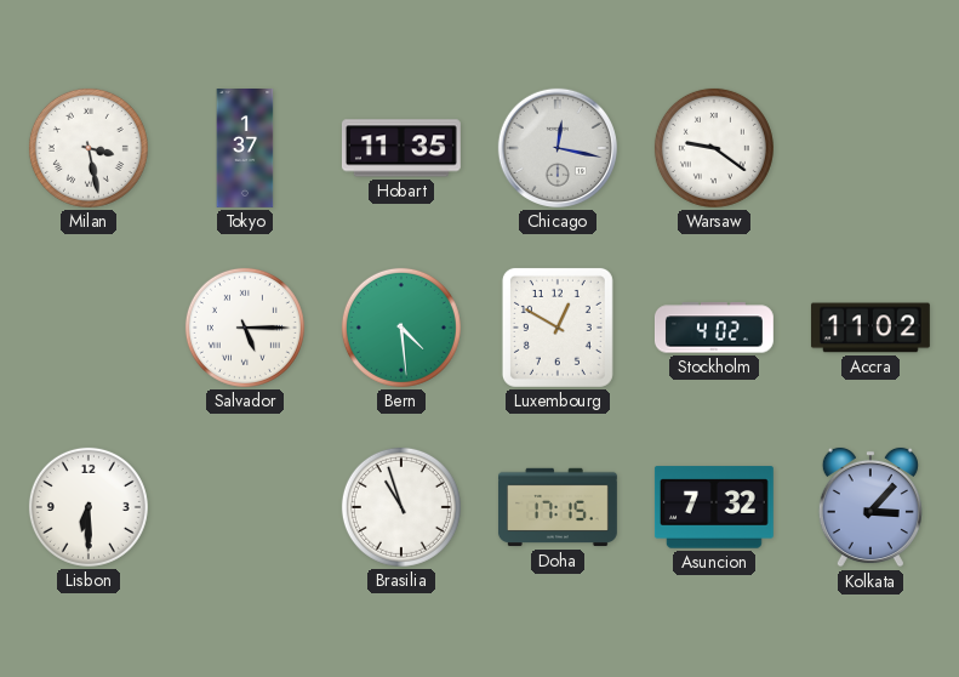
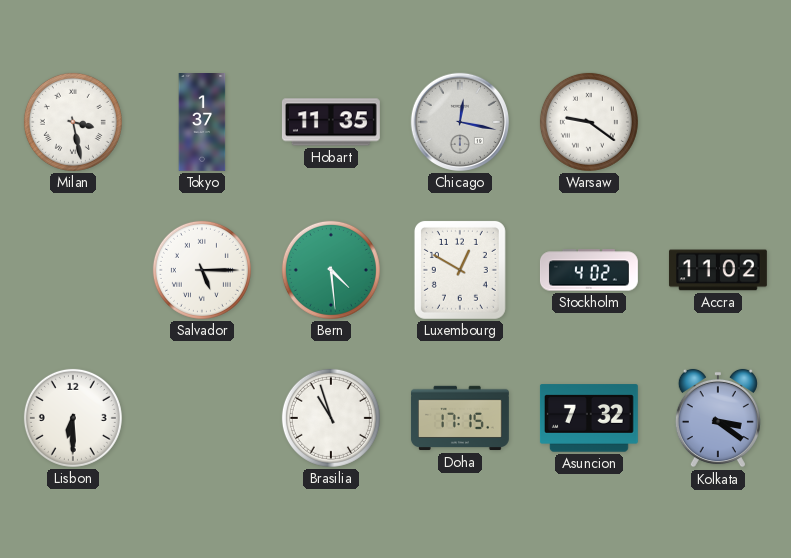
Kolkata: 3:07 -> 3:21 (718, 418)
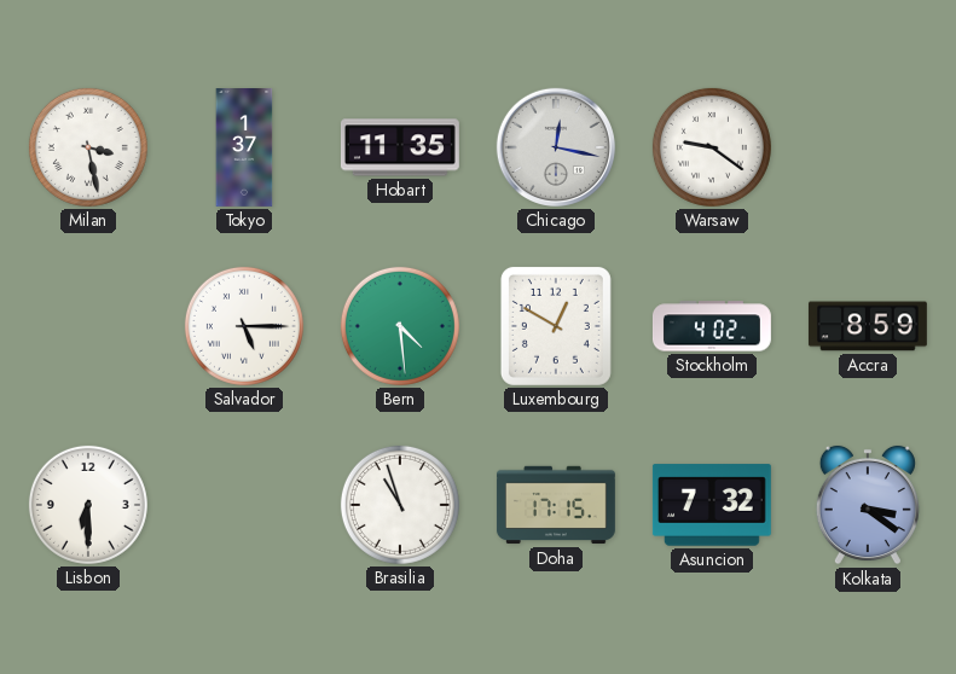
Accra: 11:02 -> 8:59 (868, 326)
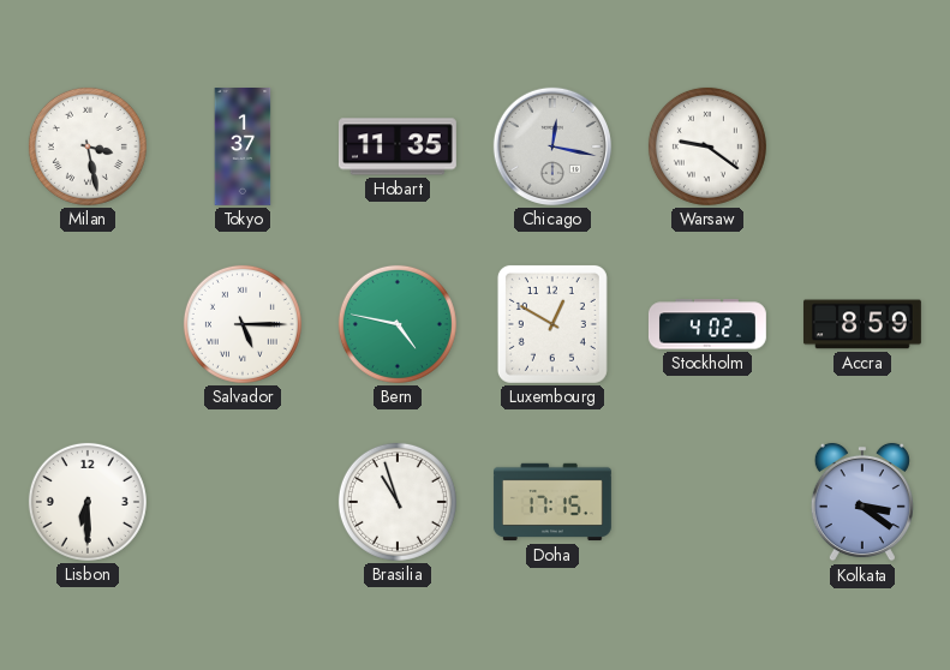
Bern: 4:29 -> 4:47 (398, 324)
Asuncion: 7:32 -> none (712, 505)
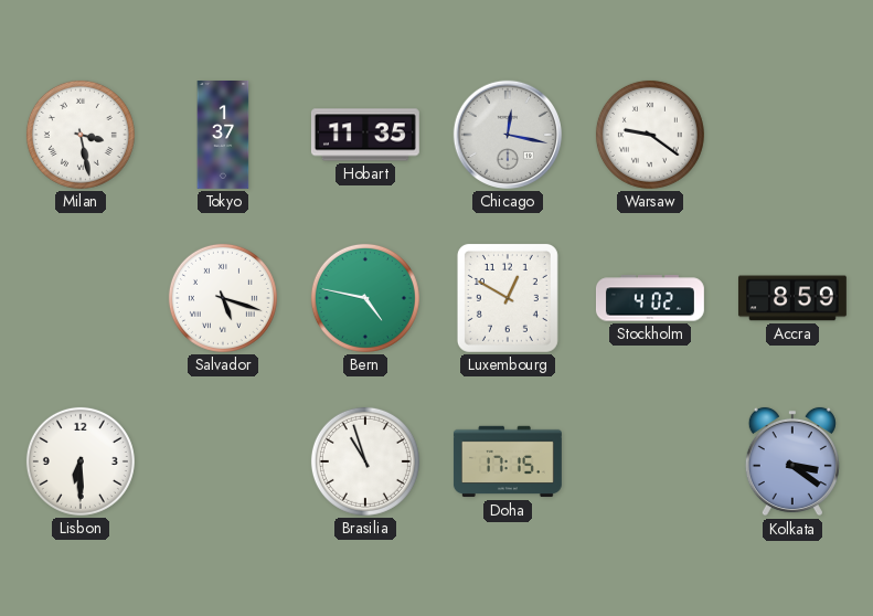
Salvador: 5:15 -> 5:18 (223, 298)
